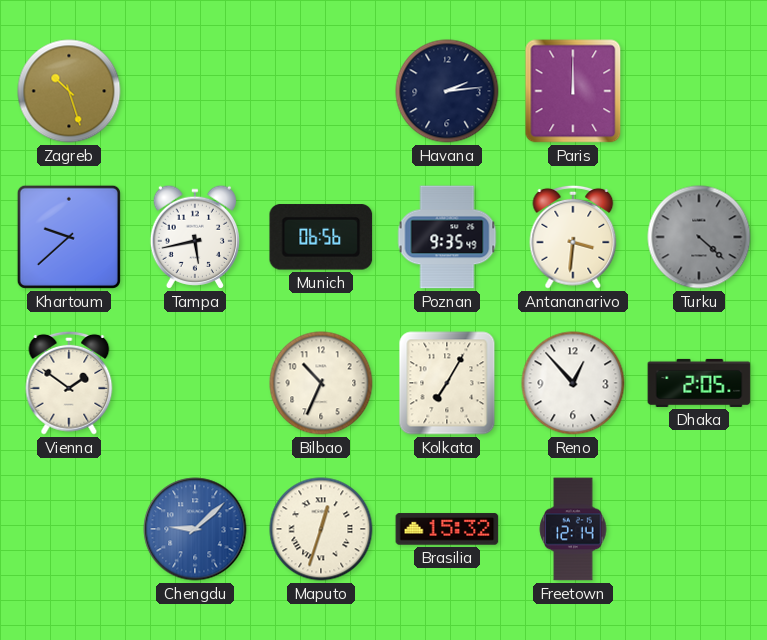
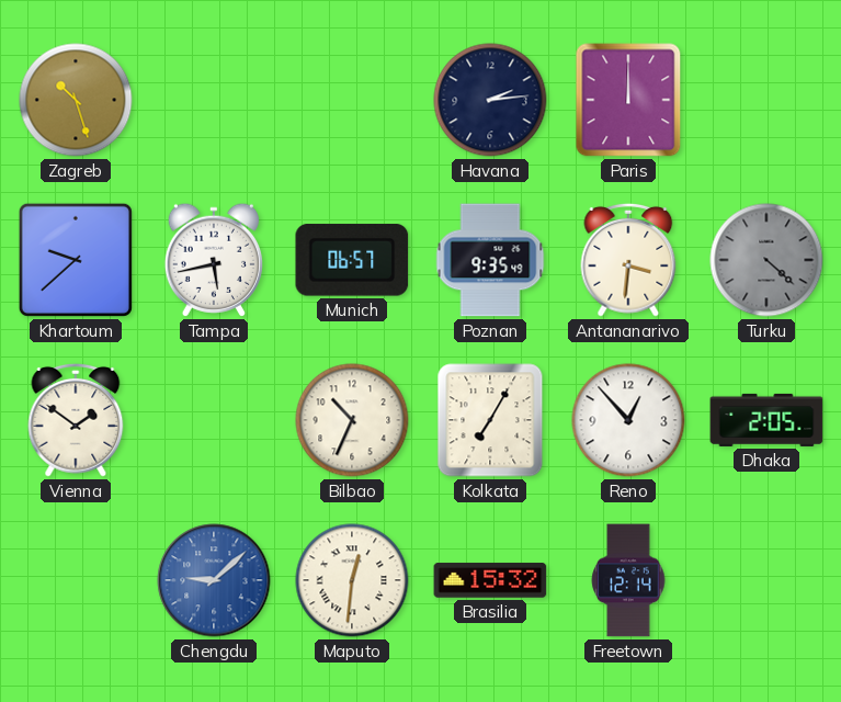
Munich: 06:56 -> 06:57 (352, 260)
Maputo: 12:33 -> 12:31 (352, 580)
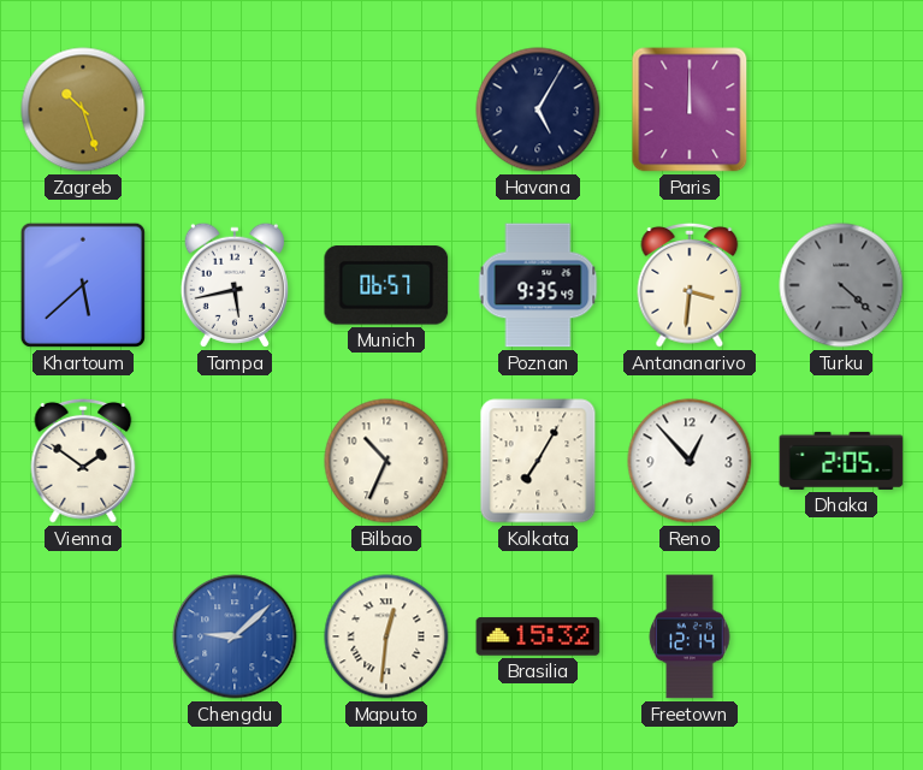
Havana: 2:14 -> 5:05 (538, 109)
Khartoum: 9:38 -> 5:38 (83, 285)
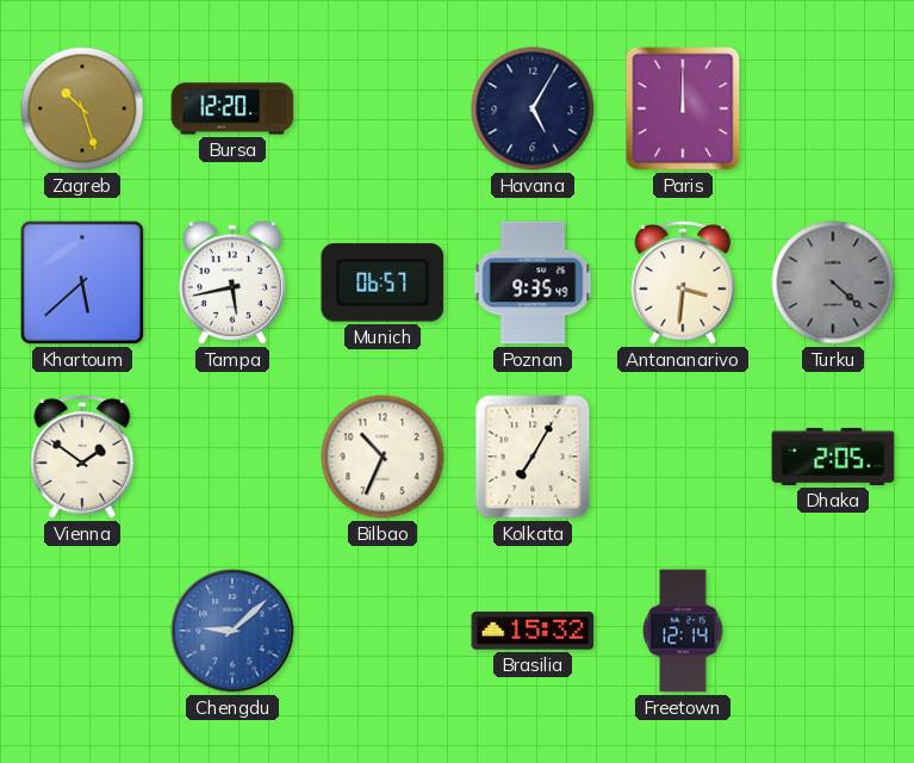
Bursa: none -> 12:20 (232, 108)
Reno: 12:53 -> none (690, 461)
Maputo: 12:31 -> none (386, 636)
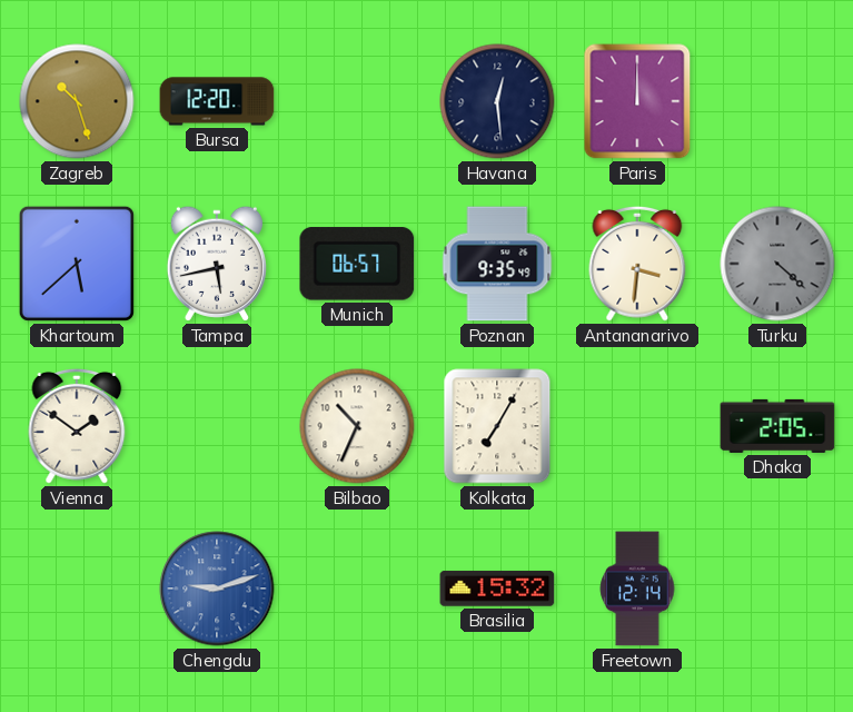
Havana: 5:05 -> 12:29 (497, 101)
Chengdu: 9:08 -> 9:12 (217, 589)
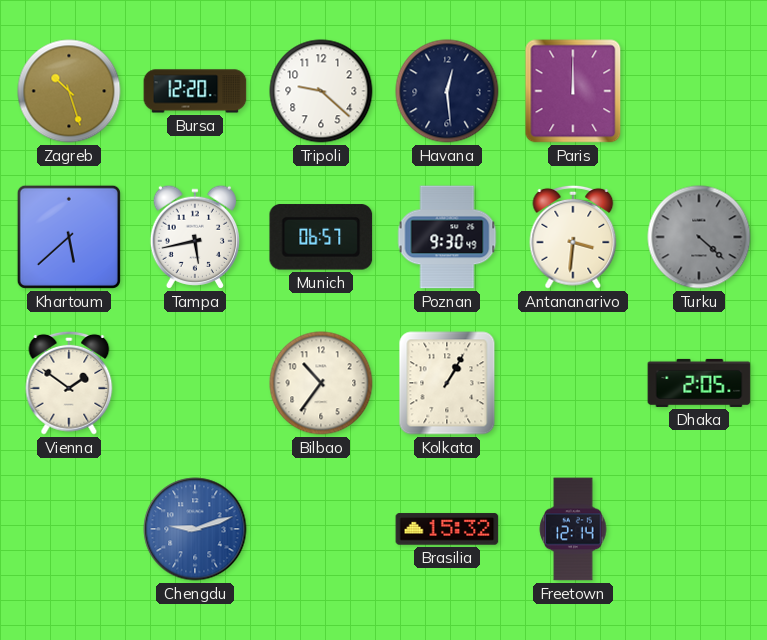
Tripoli: none -> 9:22 (321, 91)
Poznan: 9:35 -> 9:30 (447, 237)
Bilbao: 10:34 -> 10:36 (321, 383)
Kolkata: 7:05 -> 1:05 (447, 383)
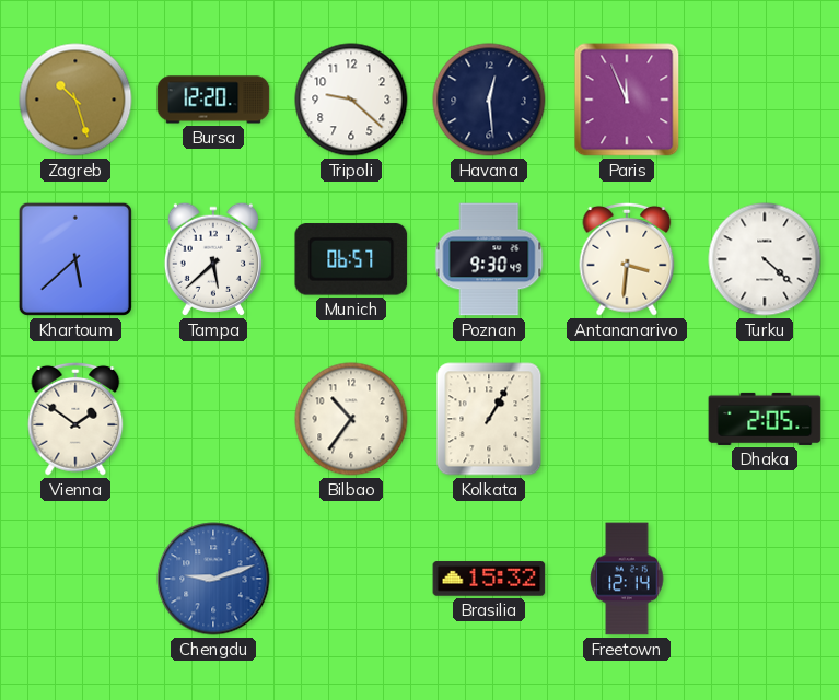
Paris: 12:00 -> 11:56 (627, 100)
Tampa: 5:43 -> 5:38 (213, 259)
Turku dial: grey -> white (765, 259)
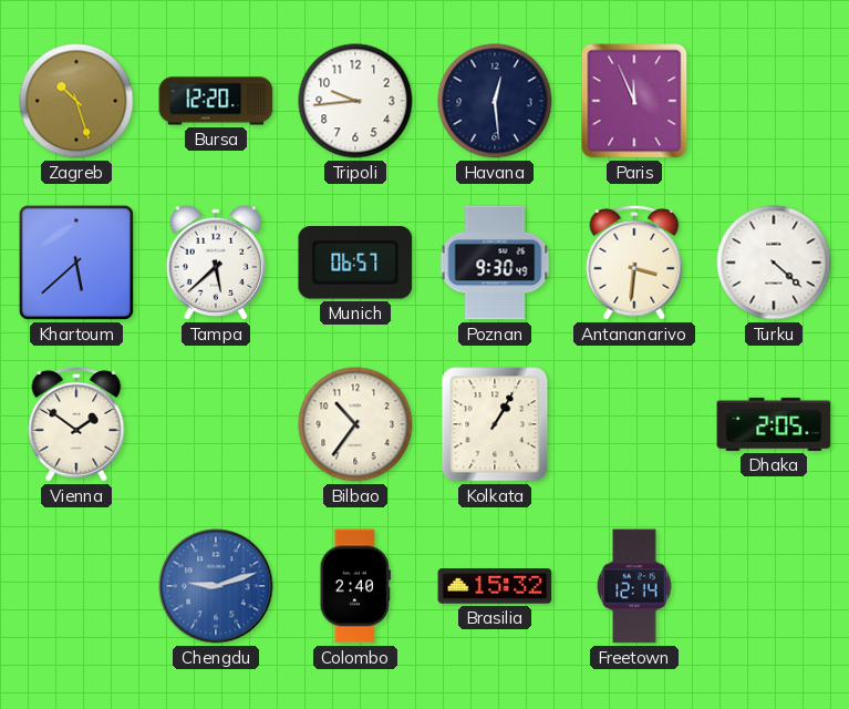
Tripoli: 9:22 -> 9:44 (355, 101)
Colombo: none -> 2:40 (355, 586)
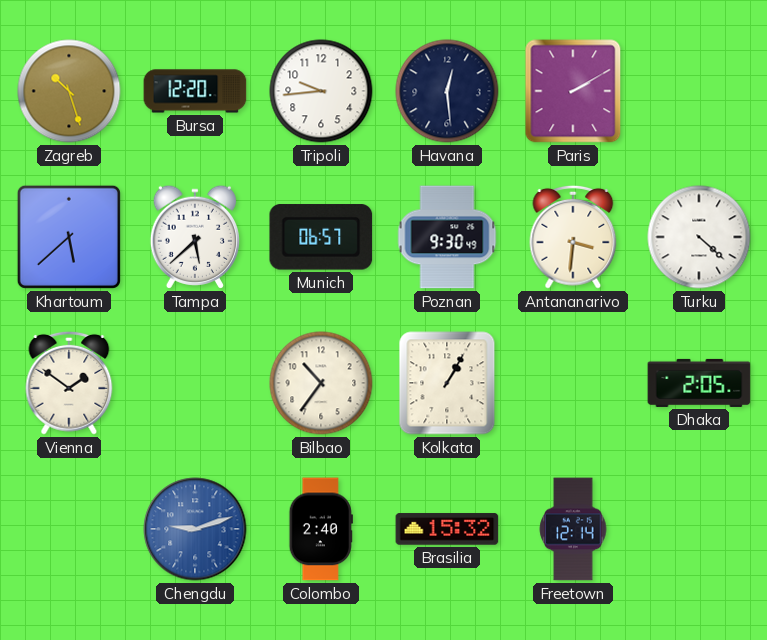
Paris: 11:56 -> 2:10 (573, 91)
